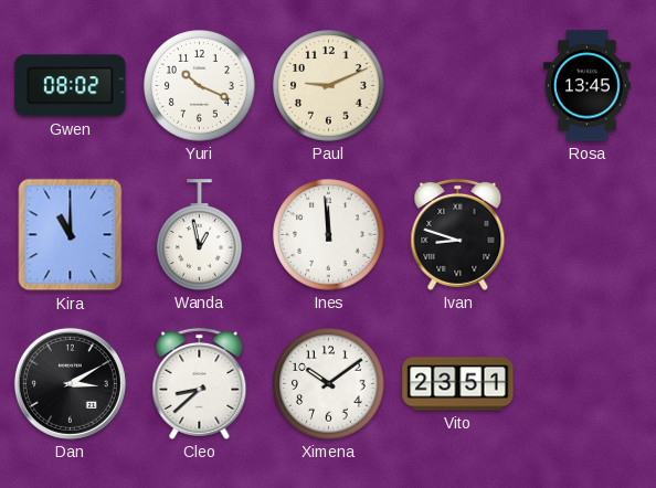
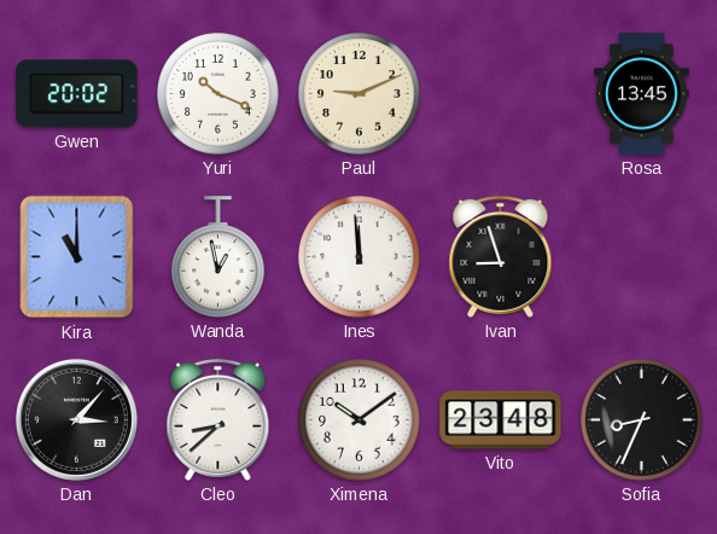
Gwen: 08:02 -> 20:02 (77, 94)
Ivan: 8:48 -> 8:57 (501, 256)
Dan: 3:10 -> 3:07 (76, 419)
Vito: 23:51 -> 23:48 (501, 420)
Sofia: none -> 8:34 (642, 420)
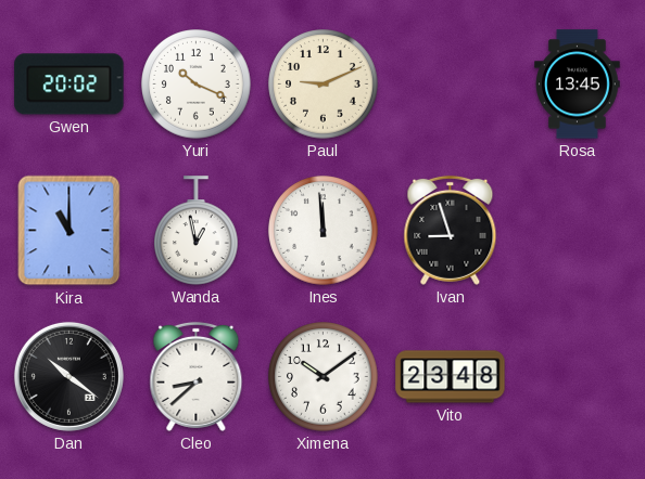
Dan: 3:07 -> 10:21 (68, 376)
Sofia: 8:34 -> none (642, 420)
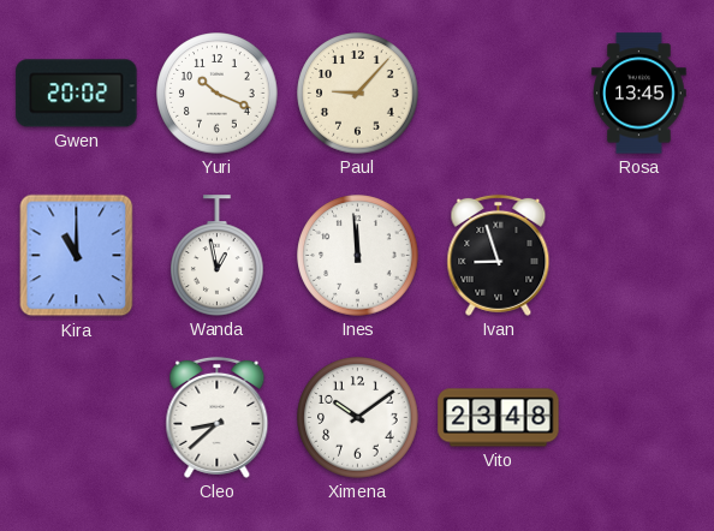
Paul: 9:11 -> 9:07 (358, 94)
Dan: 10:21 -> none (68, 376)
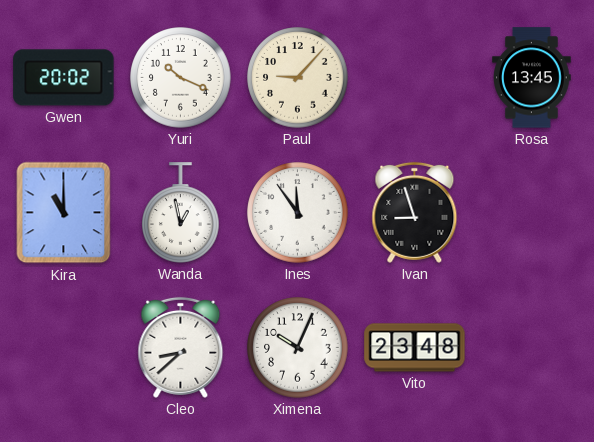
Ines: 11:59 -> 11:54 (298, 213)
Ximena: 10:09 -> 10:04 (298, 348)
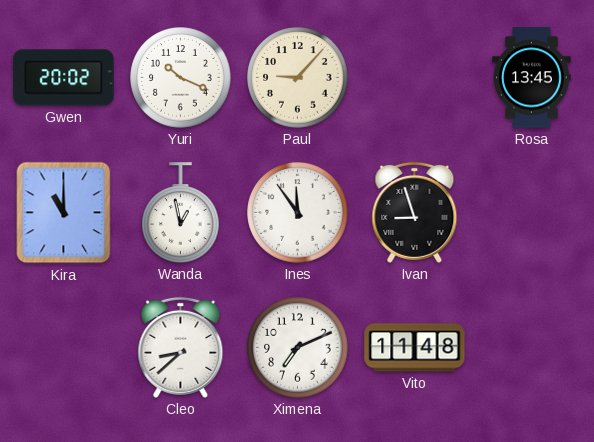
Ximena: 10:04 -> 7:11 (298, 348)
Vito: 23:48 -> 11:48 (415, 348)
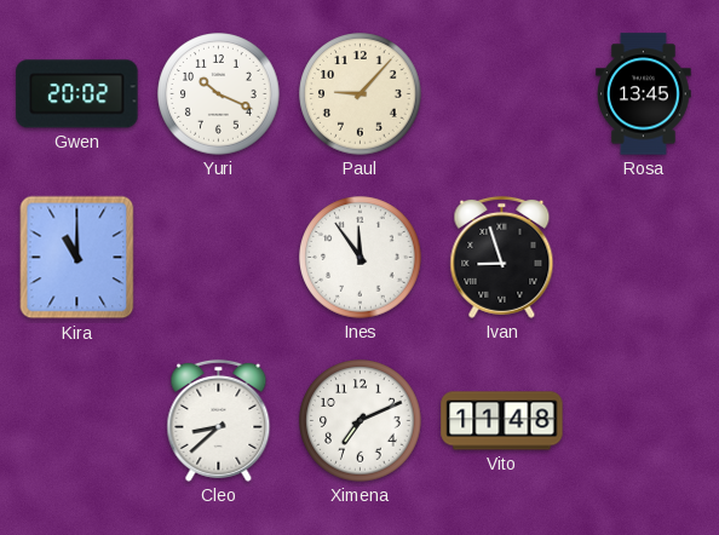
Wanda: 12:58 -> none (181, 213)
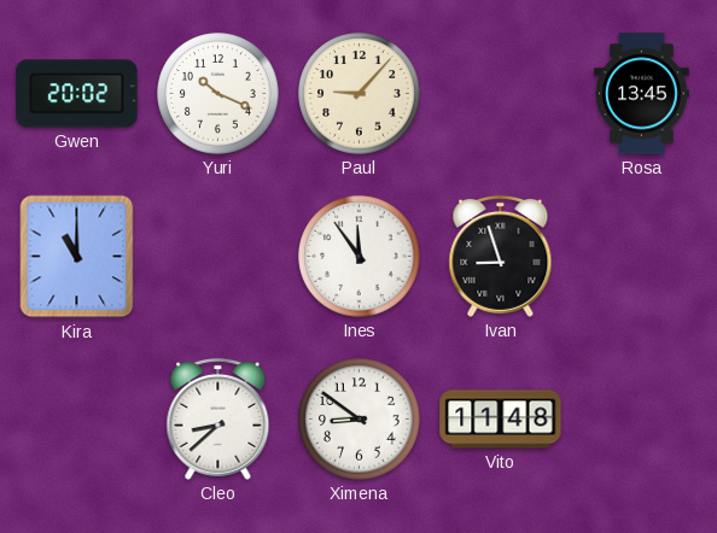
Ximena: 7:11 -> 8:51 (360, 420)
